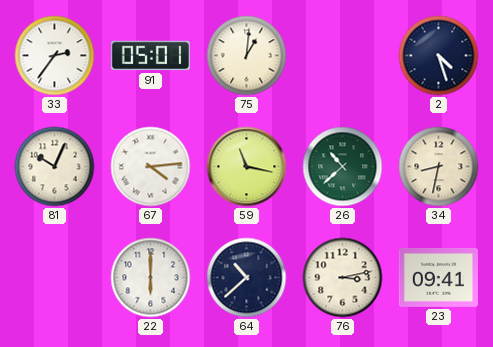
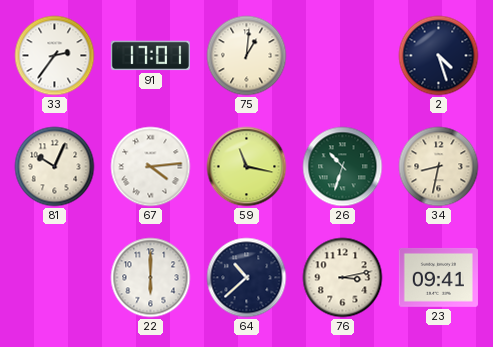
91: 05:01 -> 17:01 (150, 56)
26: 10:38 -> 10:33 (343, 167)
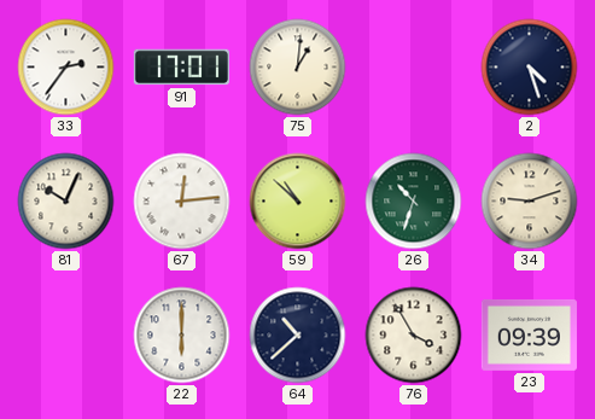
67: 4:14 -> 12:14 (182, 202)
59: 11:17 -> 10:52 (298, 202)
34: 8:32 -> 9:12 (530, 202)
76: 3:13 -> 3:55 (414, 336)
23: 09:41 -> 09:39 (529, 334)
